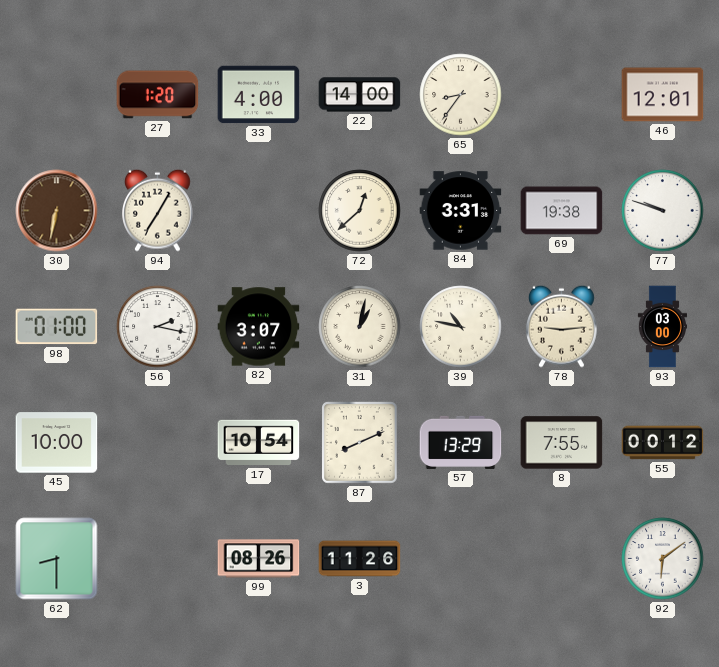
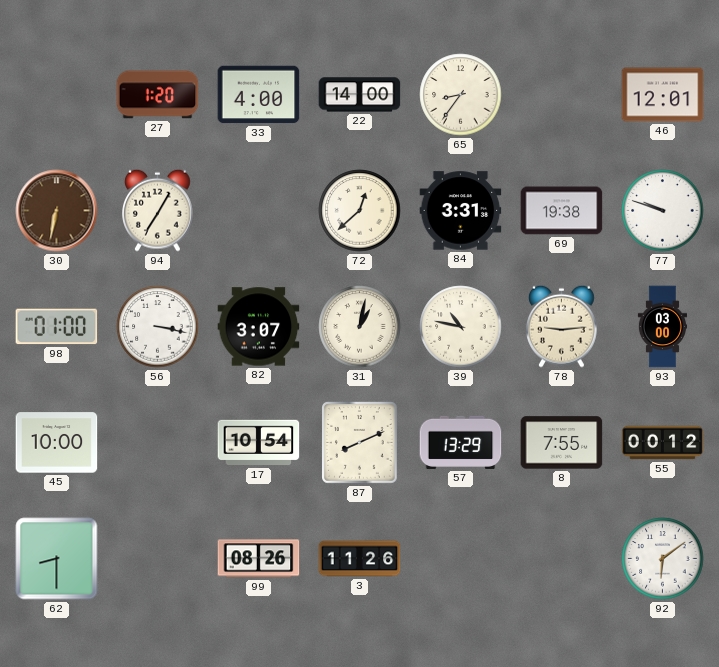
56: 2:17 -> 3:17 (158, 327)
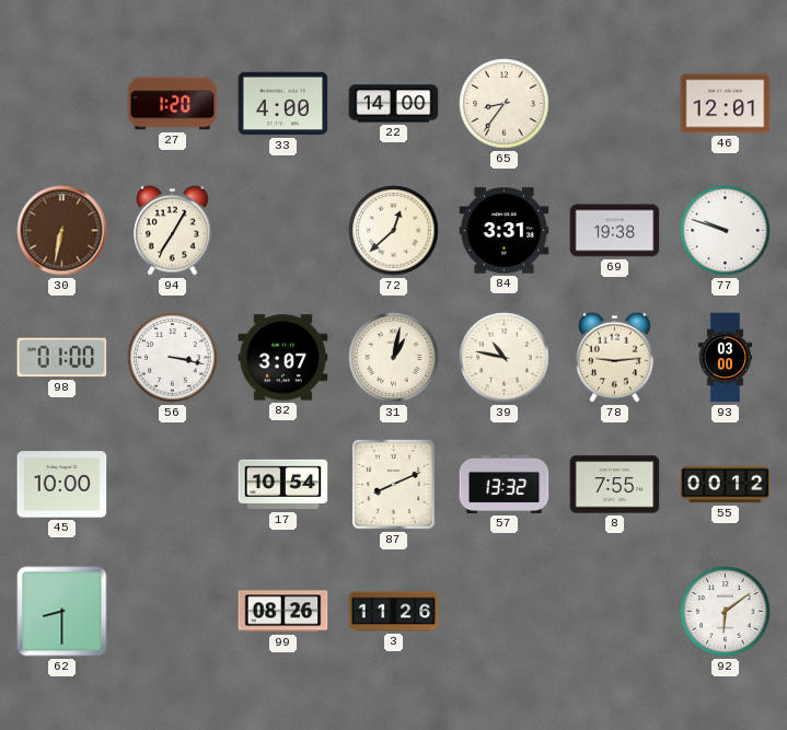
57: 13:29 -> 13:32 (505, 484)
